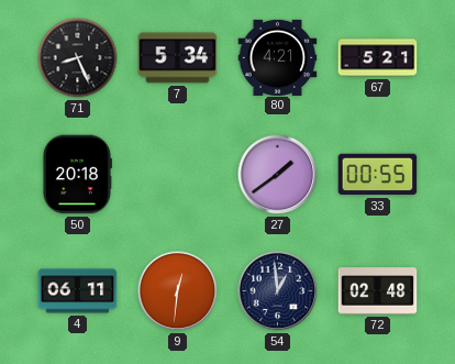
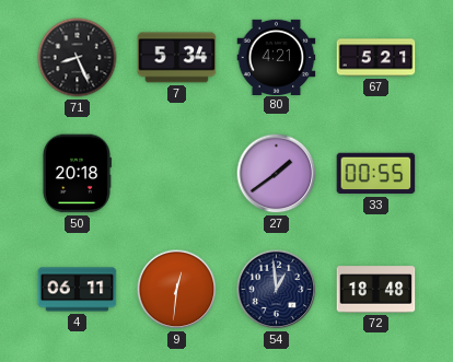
72: 02:48 -> 18:48 (376, 290)
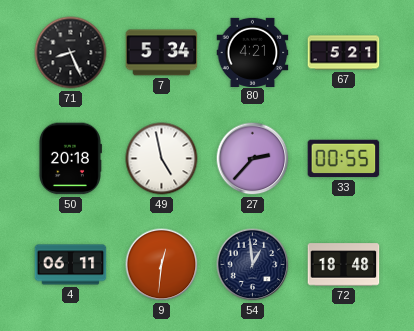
49: none -> 4:58 (162, 159)
27: 1:39 -> 2:37 (253, 159)
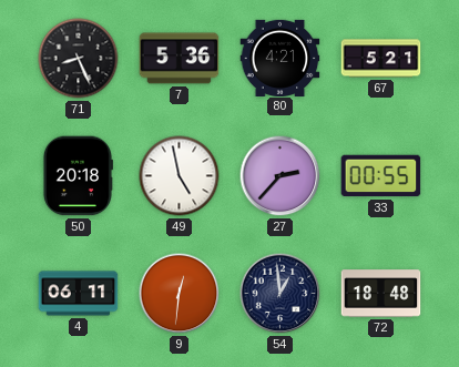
7: 5:34 -> 5:36 (180, 59)
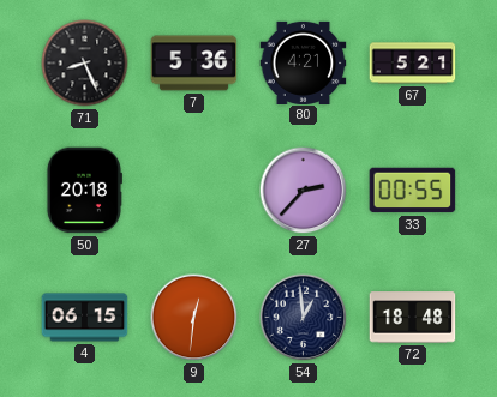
49: 4:58 -> none (180, 176)
4: 06:11 -> 06:15 (85, 318)
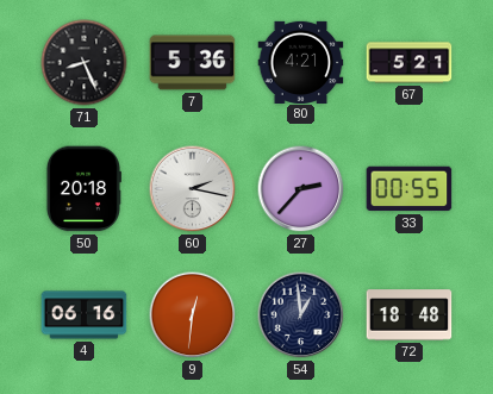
60: none -> 2:17 (193, 189)
4: 06:15 -> 06:16 (85, 315)
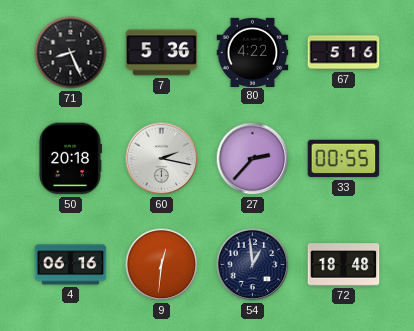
80: 4:21 -> 4:22 (253, 52)
67: 5:21 -> 5:16 (344, 53)
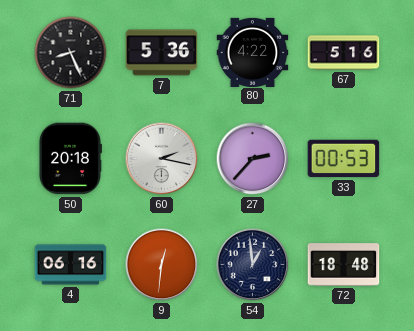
33: 00:55 -> 00:53 (344, 159)
